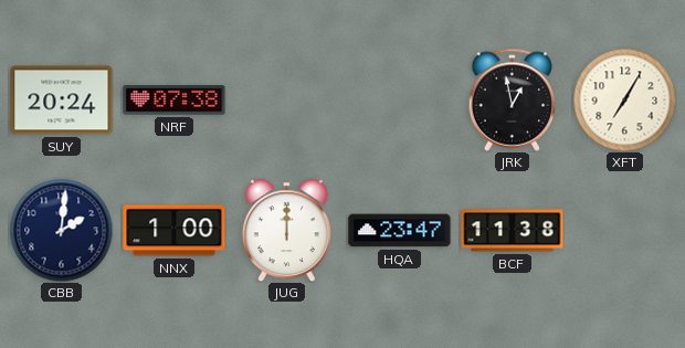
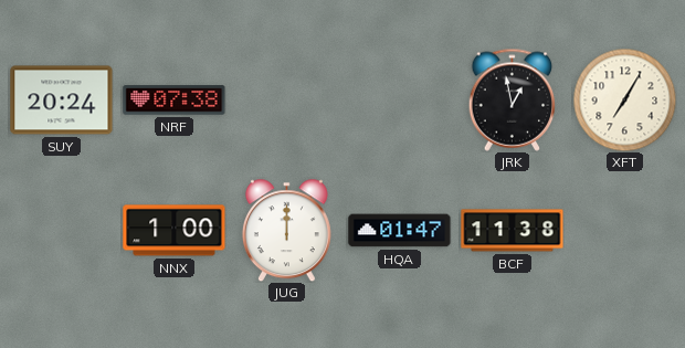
CBB: 2:01 -> none (61, 230)
HQA: 23:47 -> 01:47 (400, 231)
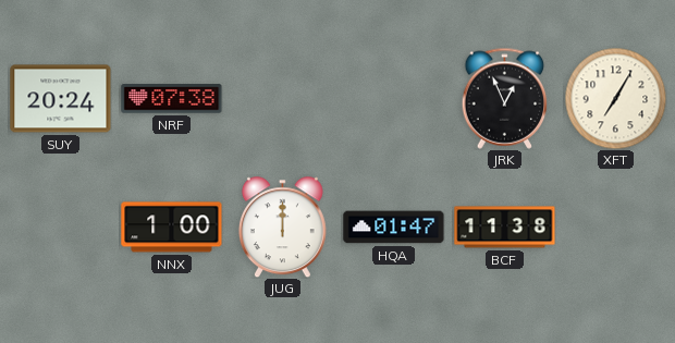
JRK: 12:58 -> 12:56 (505, 98)
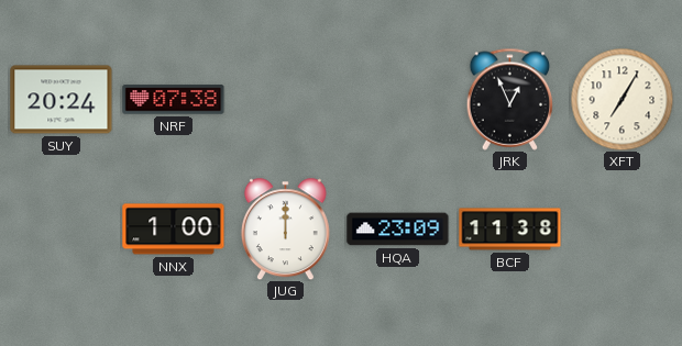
HQA: 01:47 -> 23:09 (398, 230)
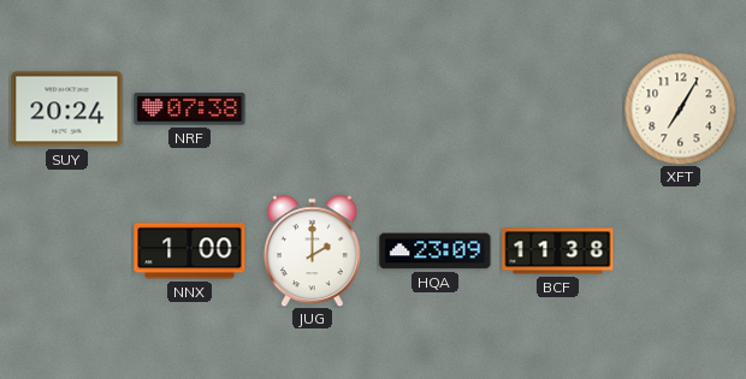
JRK: 12:56 -> none (510, 99)
JUG: 12:00 -> 2:00 (312, 250)
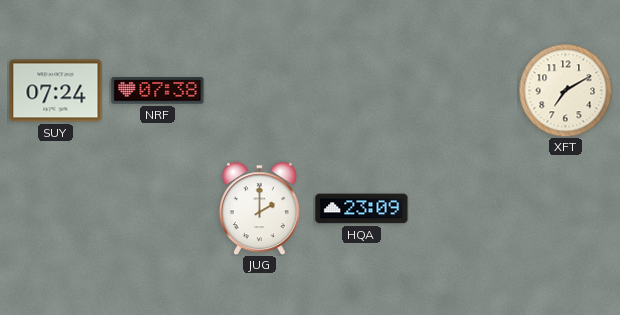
SUY: 20:24 -> 07:24 (56, 91)
XFT: 7:05 -> 7:10 (565, 90)
NNX: 1:00 -> none (190, 251)
BCF: 11:38 -> none (558, 251)
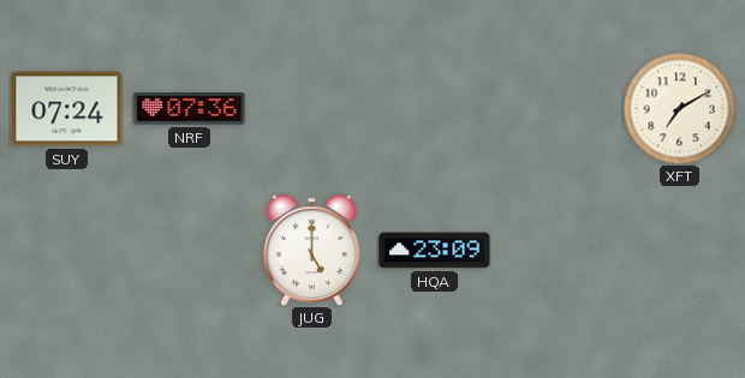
NRF: 07:38 -> 07:36 (190, 109)
JUG: 2:00 -> 5:00 (311, 250)
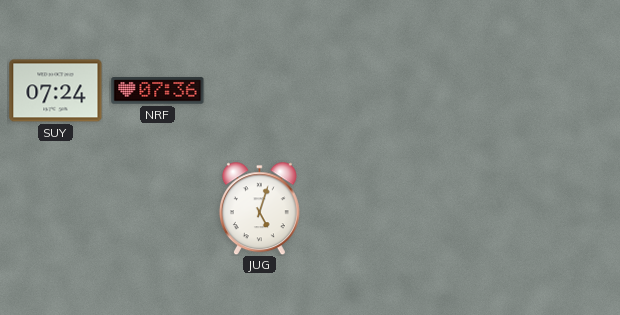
XFT: 7:10 -> none (679, 108)
JUG: 5:00 -> 5:03 (259, 208)
HQA: 23:09 -> none (435, 251)
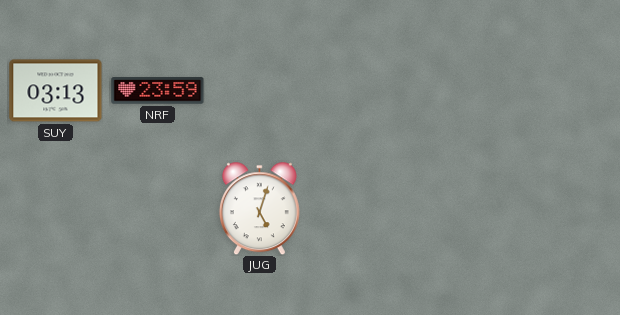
SUY: 07:24 -> 03:13 (56, 91)
NRF: 07:36 -> 23:59 (158, 91)
